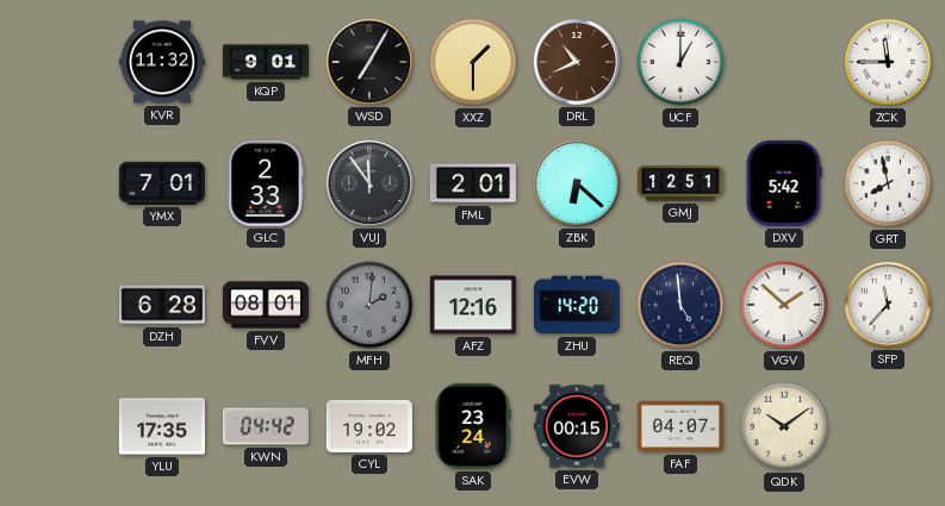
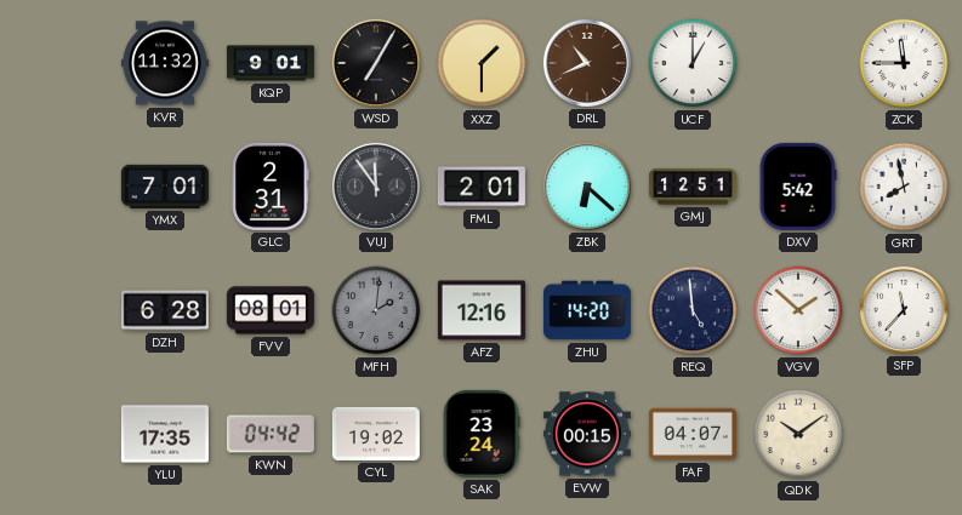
GLC: 2:33 -> 2:31 (271, 187)
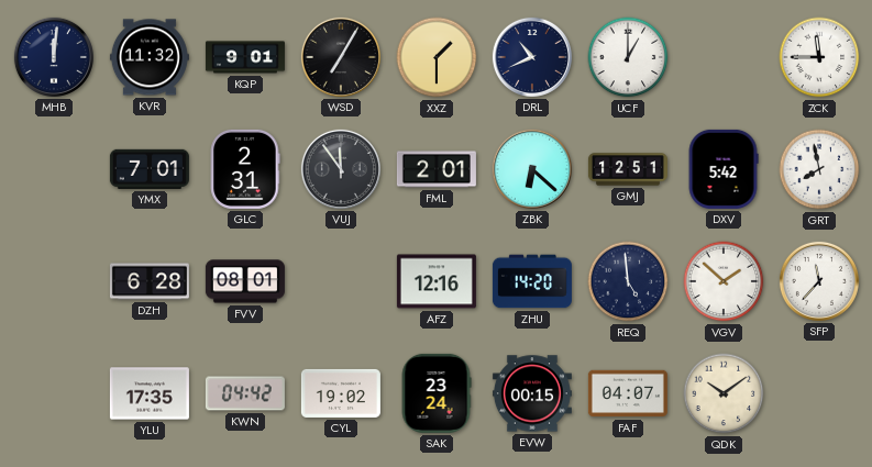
MHB: none -> 12:01 (54, 57)
DRL dial: brown -> navy (532, 57)
MFH: 2:01 -> none (376, 310)
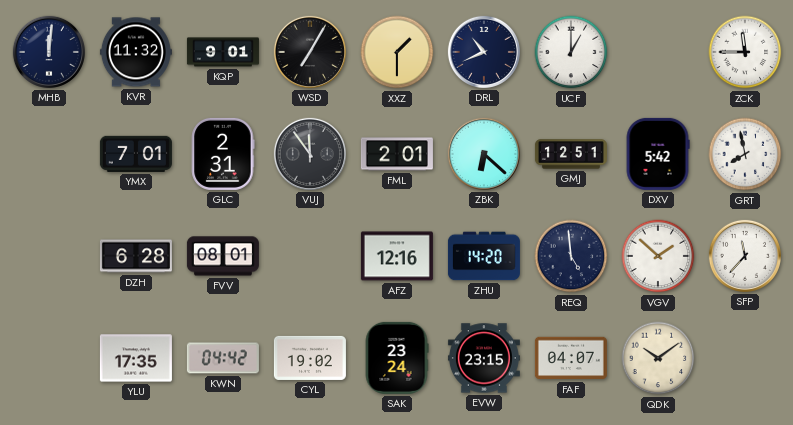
EVW: 00:15 -> 23:15 (484, 358)
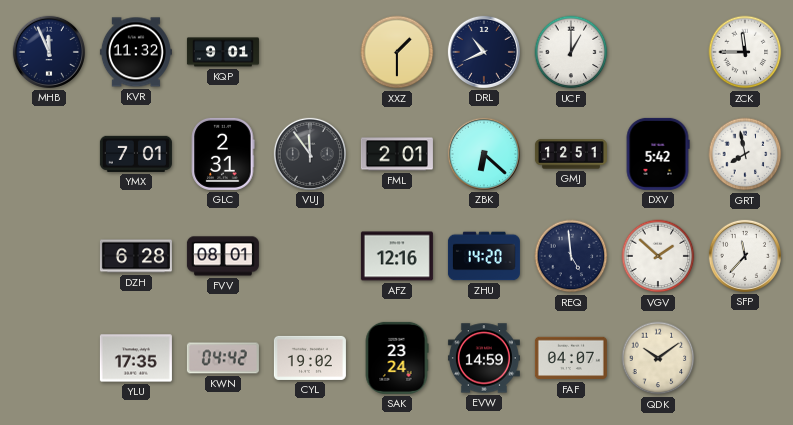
MHB: 12:01 -> 11:56 (49, 52)
WSD: 7:05 -> none (310, 52)
EVW: 23:15 -> 14:59 (484, 358)
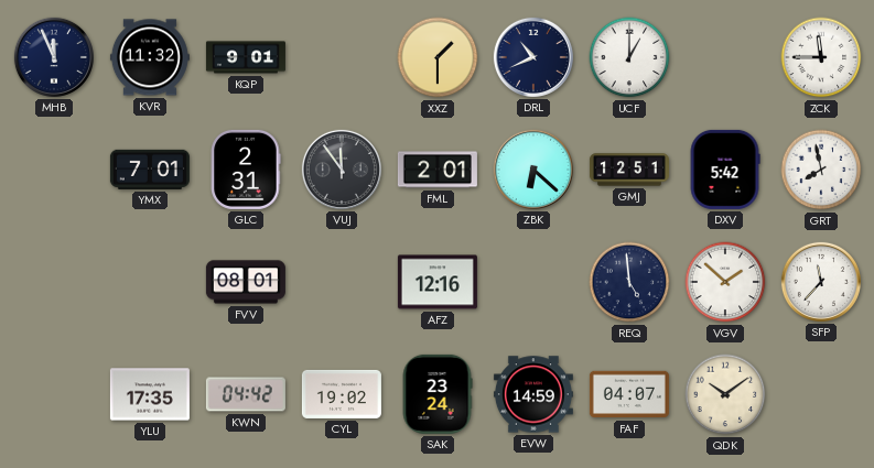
DZH: 6:28 -> none (136, 256)
ZHU: 14:20 -> none (484, 256)
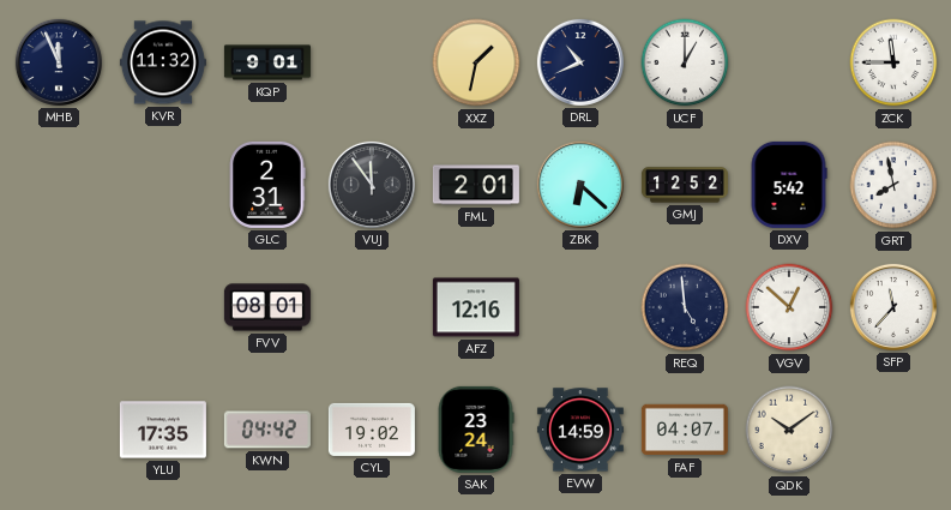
XXZ: 1:30 -> 1:32 (476, 62)
YMX: 7:01 -> none (150, 170)
GMJ: 12:51 -> 12:52 (685, 185)
VGV: 1:52 -> 12:52 (789, 307)
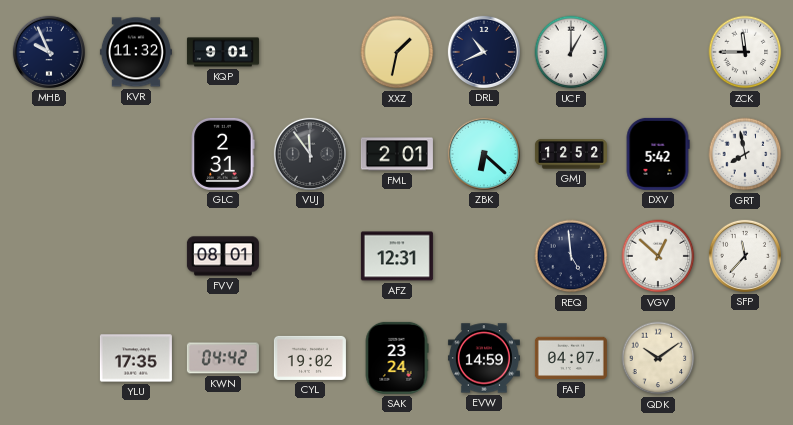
MHB: 11:56 -> 9:56 (49, 52)
AFZ: 12:16 -> 12:31 (397, 256)
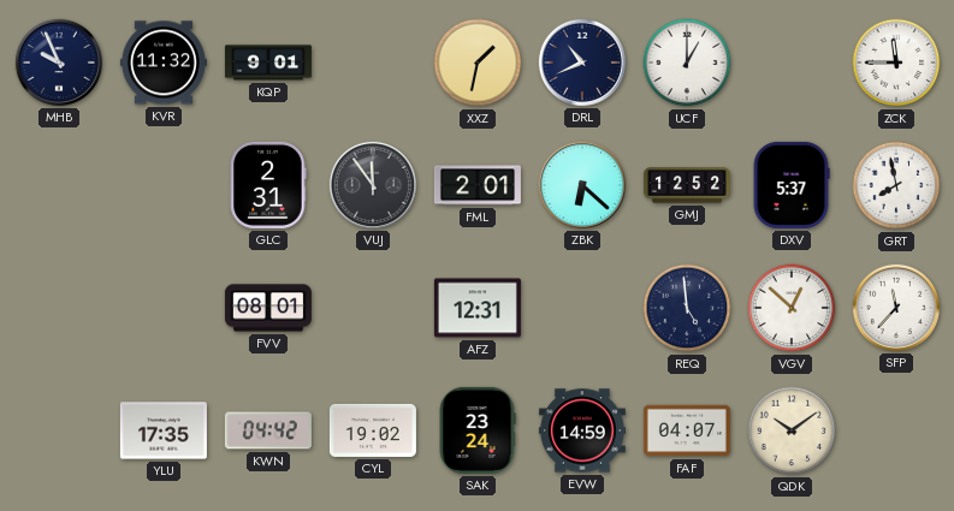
DXV: 5:42 -> 5:37 (792, 185)
